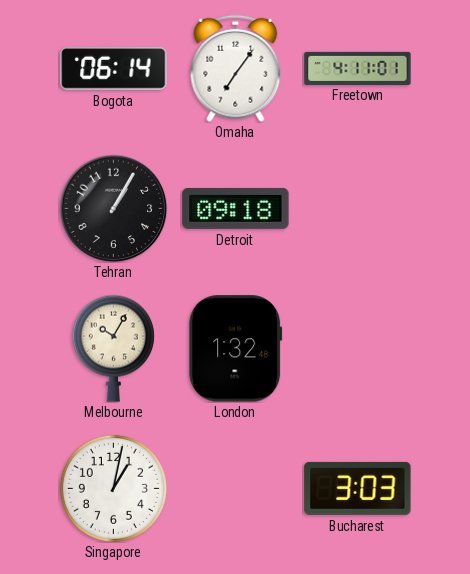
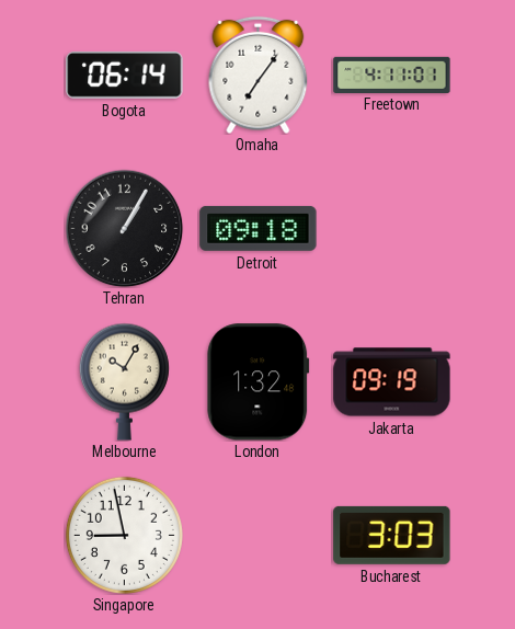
Jakarta: none -> 09:19 (392, 382)
Singapore: 1:02 -> 8:58 (124, 535)
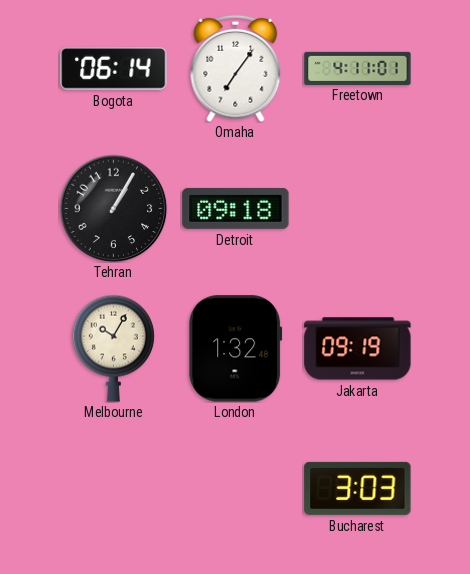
Singapore: 8:58 -> none (124, 535)
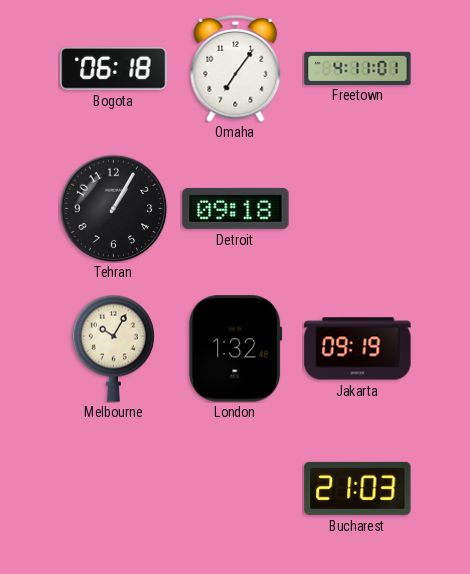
Bogota: 06:14 -> 06:18 (114, 69)
Bucharest: 3:03 -> 21:03 (358, 488)
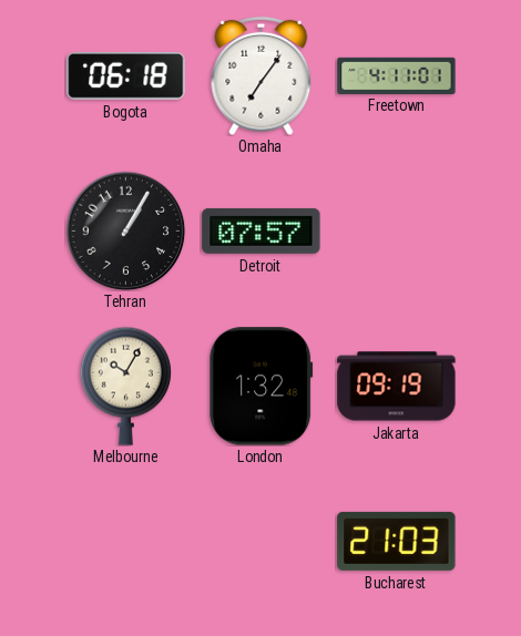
Detroit: 09:18 -> 07:57 (262, 230)
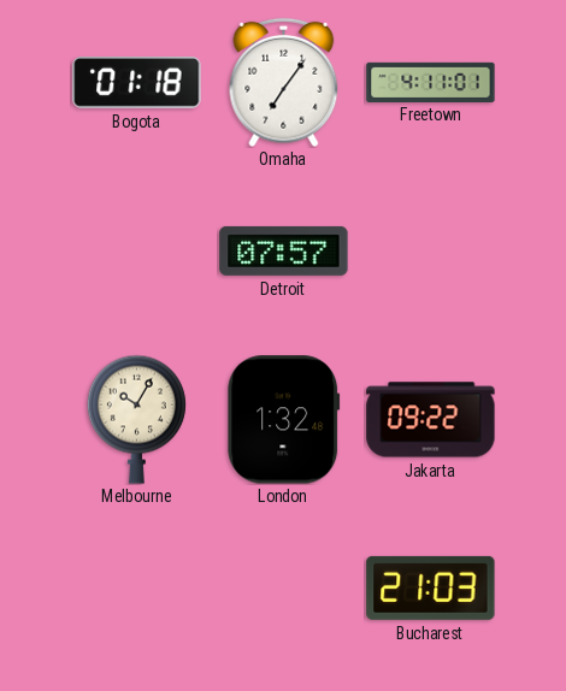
Bogota: 06:18 -> 01:18 (137, 83)
Tehran: 1:05 -> none (125, 230)
Jakarta: 09:19 -> 09:22 (431, 420)
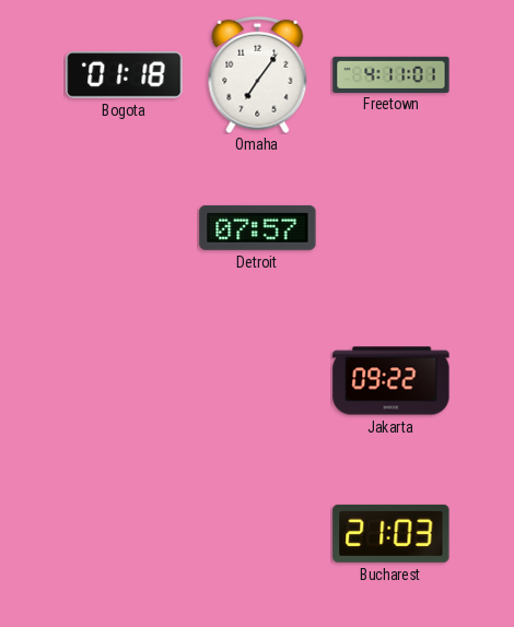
Melbourne: 10:05 -> none (136, 419)
London: 1:32 -> none (284, 420)
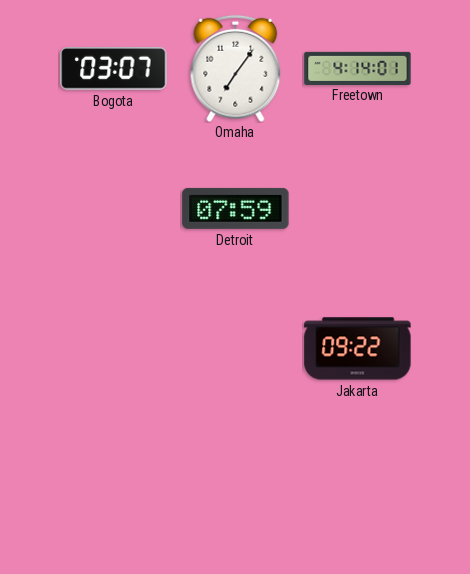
Bogota: 01:18 -> 03:07 (114, 69)
Freetown: 4:11 -> 4:14 (358, 68)
Detroit: 07:57 -> 07:59 (236, 208)
Bucharest: 21:03 -> none (392, 533)
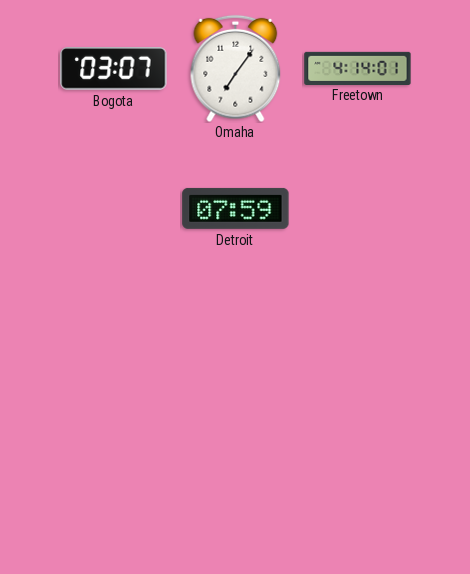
Jakarta: 09:22 -> none (358, 349)
